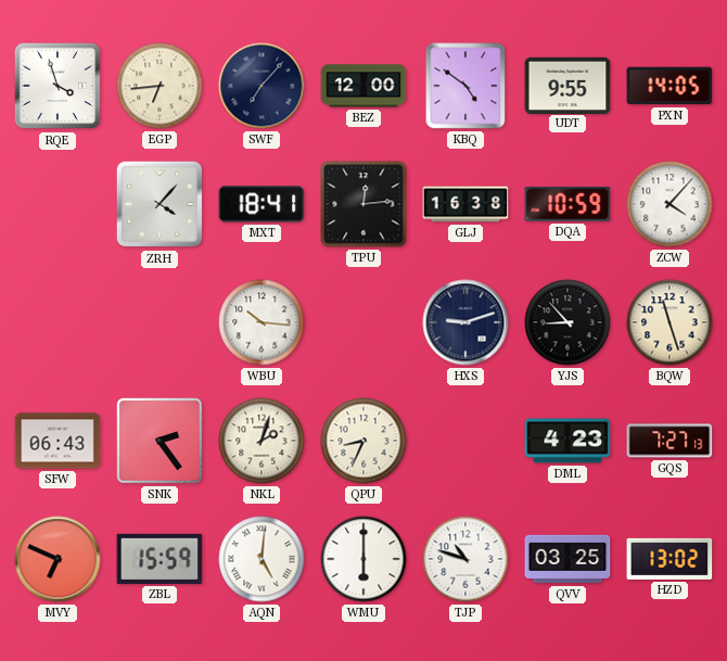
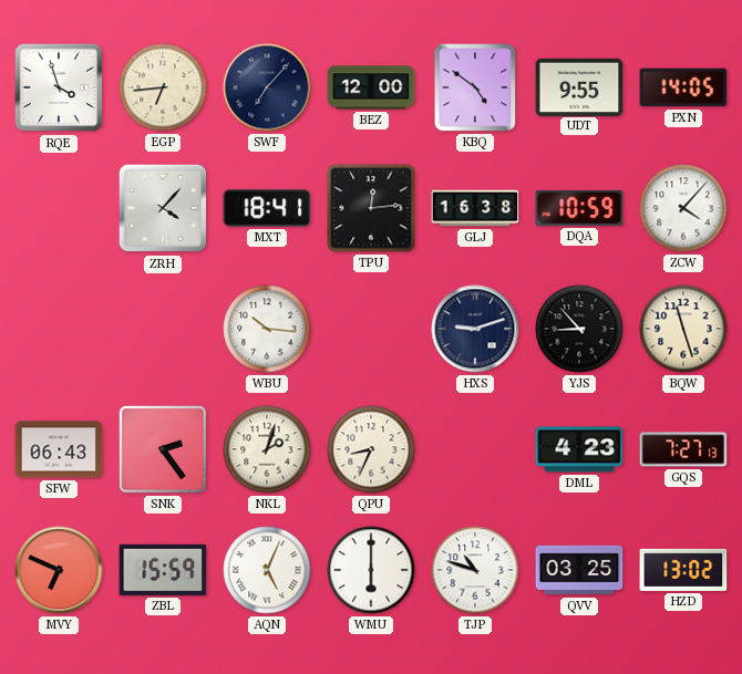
AQN: 5:01 -> 5:04 (267, 570)
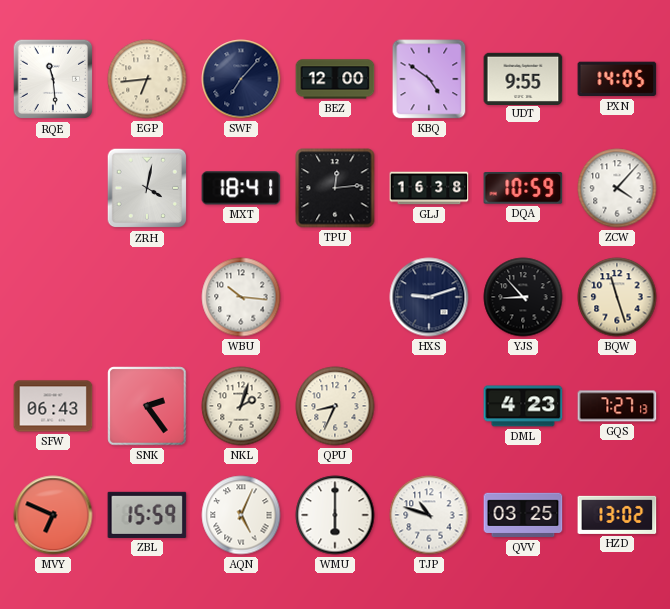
RQE: 3:57 -> 11:29 (53, 79)
ZRH: 4:07 -> 4:02 (147, 188)
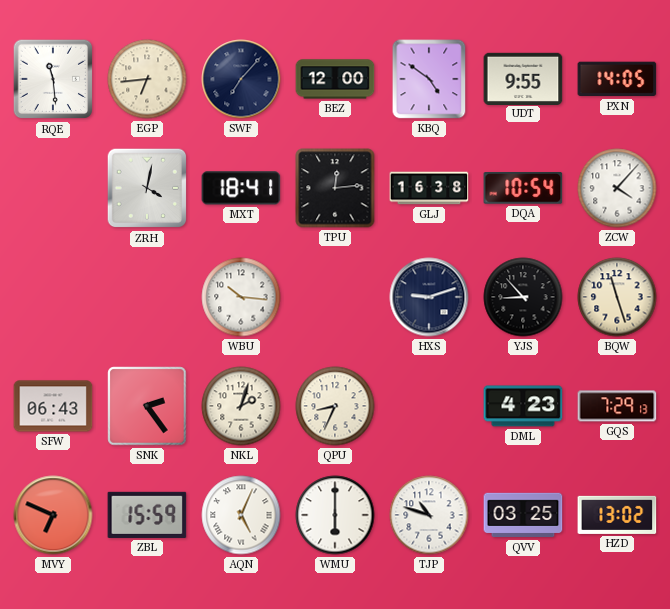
DQA: 10:59 -> 10:54 (523, 189)
GQS: 7:27 -> 7:29 (617, 406)
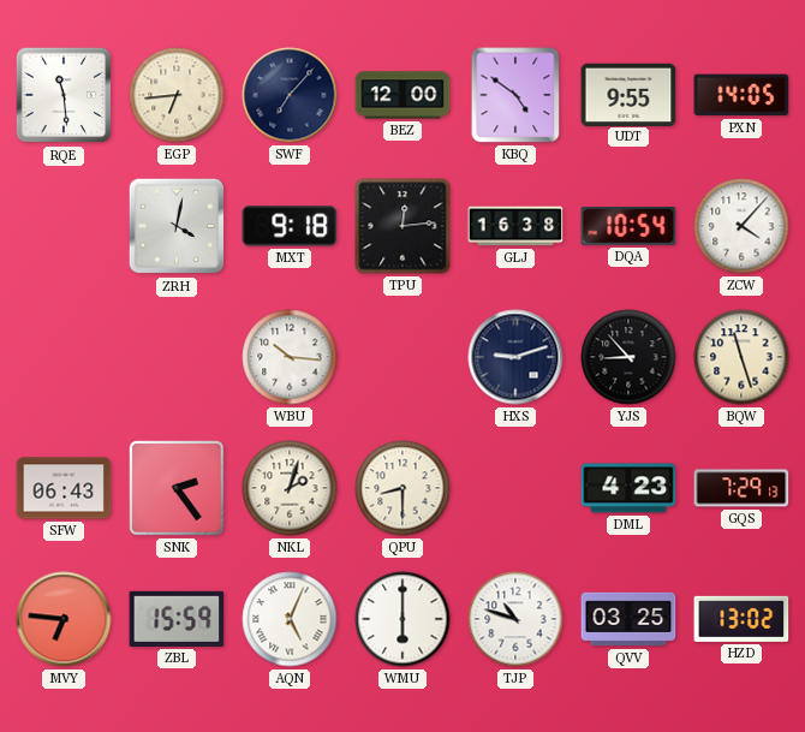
MXT: 18:41 -> 9:18 (290, 226)
QPU: 8:34 -> 8:30 (402, 488)
MVY: 6:49 -> 6:46 (64, 619)
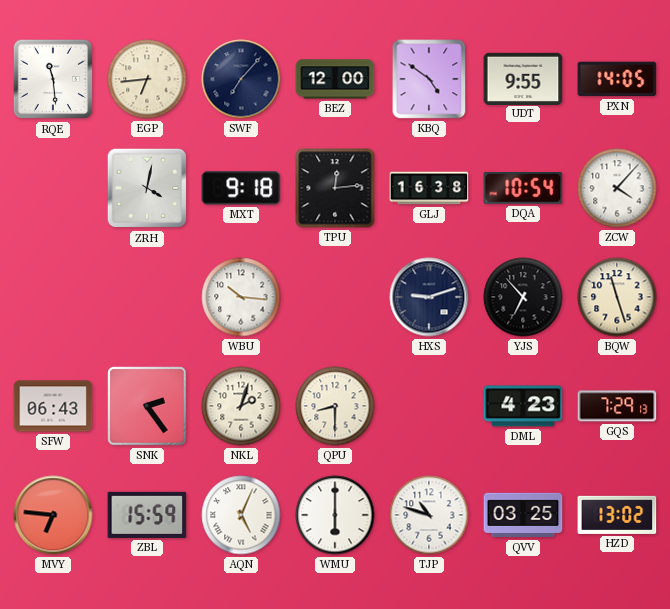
YJS: 8:53 -> 6:53 (523, 297)
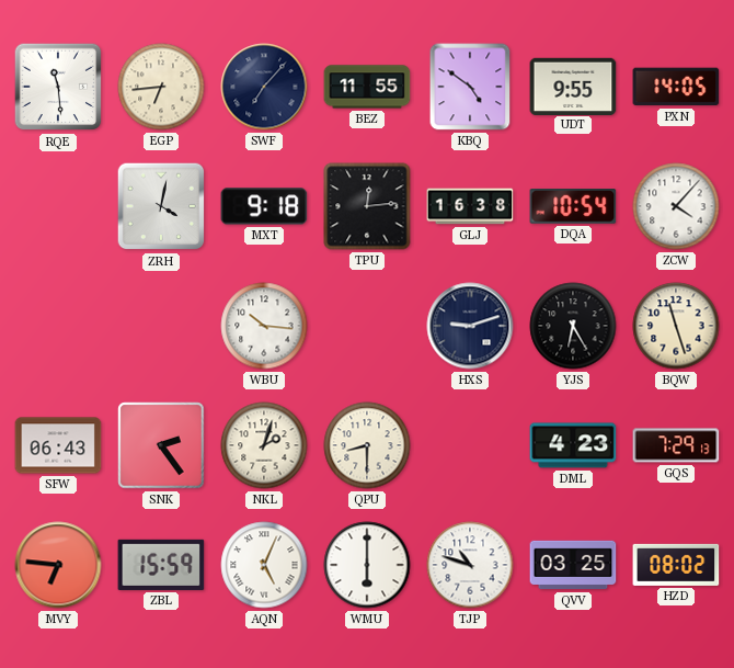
BEZ: 12:00 -> 11:55 (367, 87)
YJS: 6:53 -> 6:25 (573, 326)
HZD: 13:02 -> 08:02 (676, 565)
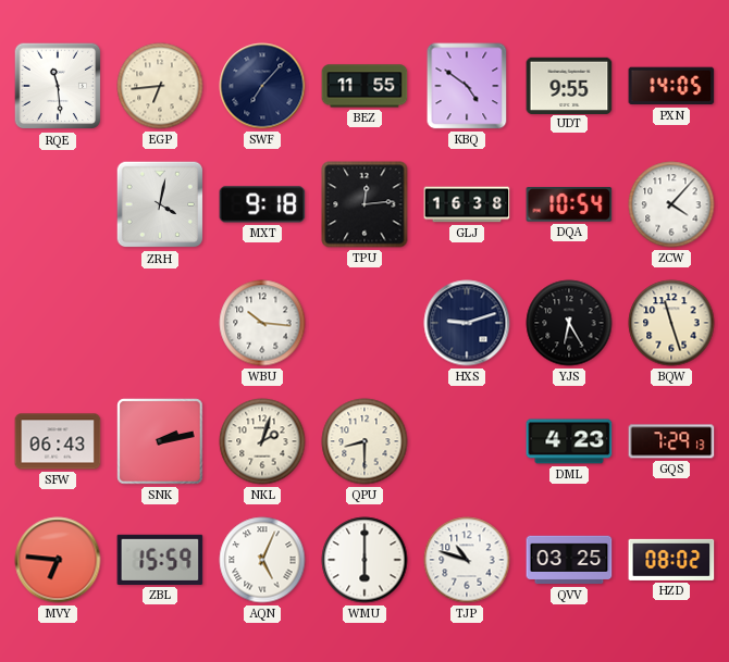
SNK: 2:24 -> 2:13 (160, 441)
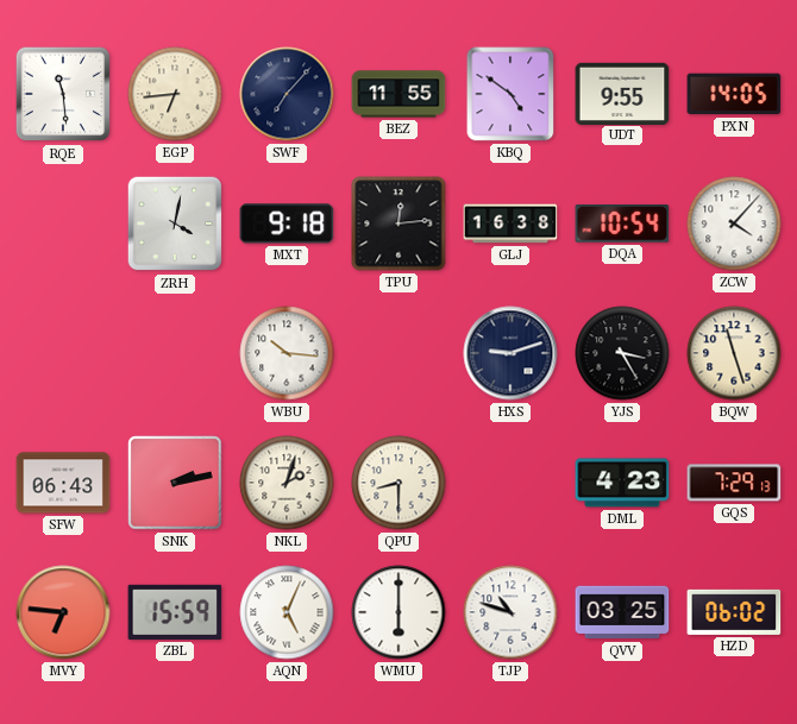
YJS: 6:25 -> 3:25 (622, 353)
HZD: 08:02 -> 06:02 (734, 612)
